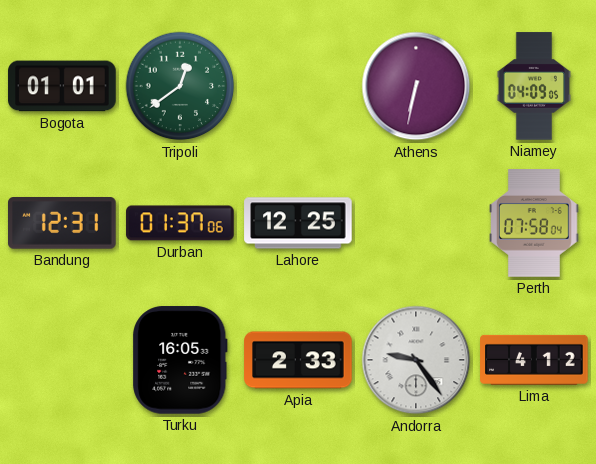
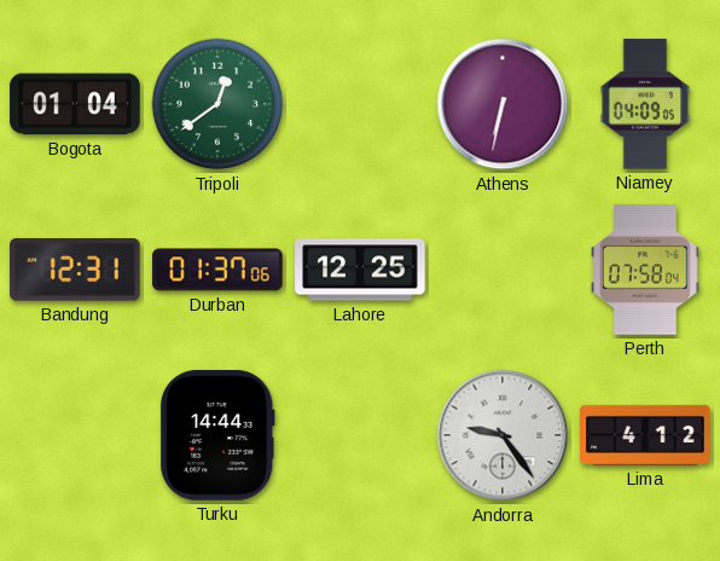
Bogota: 01:01 -> 01:04 (75, 104)
Turku: 16:05 -> 14:44 (217, 435)
Apia: 2:33 -> none (298, 360)
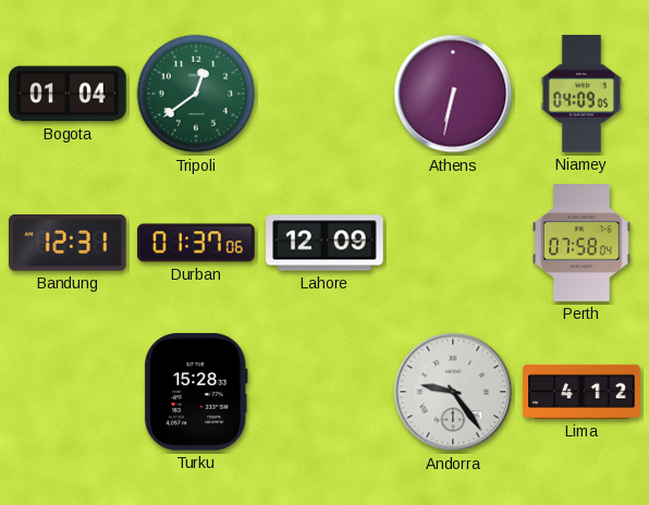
Lahore: 12:25 -> 12:09 (324, 243)
Turku: 14:44 -> 15:28 (196, 392)
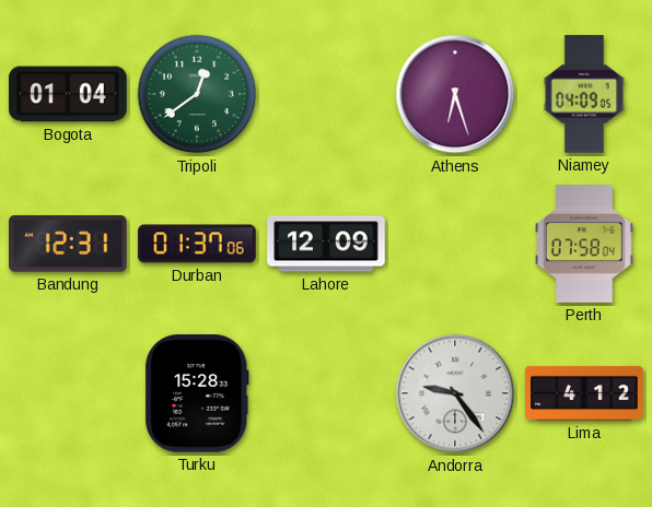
Athens: 6:32 -> 6:27 (455, 94)
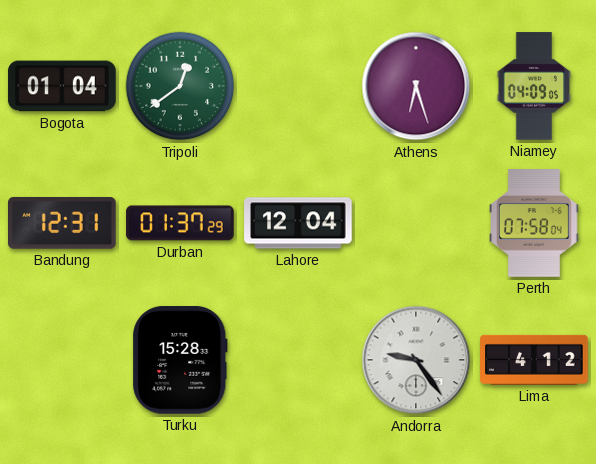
Durban: 01:37:06 -> 01:37:29 (180, 223)
Lahore: 12:09 -> 12:04 (298, 223)
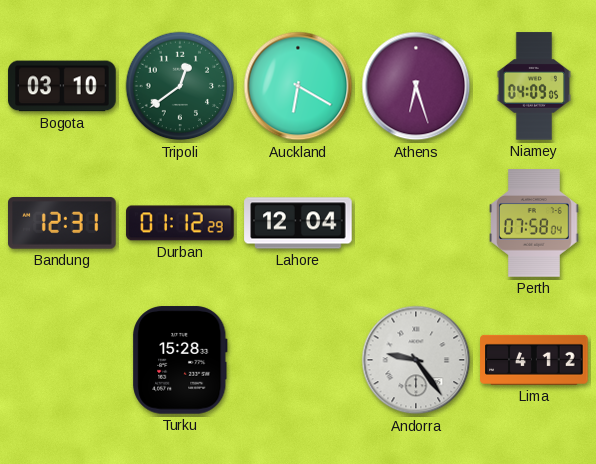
Bogota: 01:04 -> 03:10 (62, 86)
Auckland: none -> 6:20 (298, 86)
Durban: 01:37 -> 01:12 (180, 223)
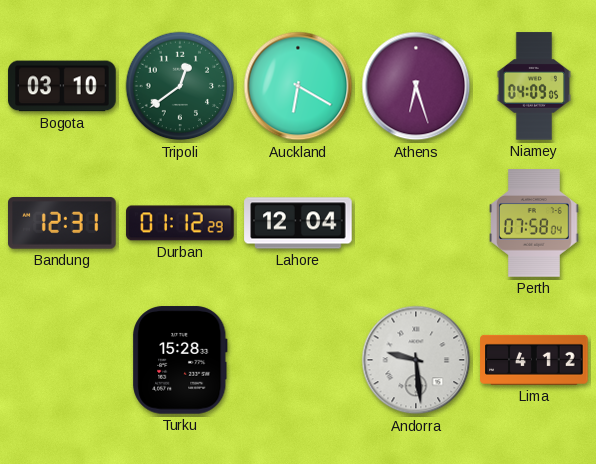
Andorra: 9:24 -> 9:29 (416, 360)
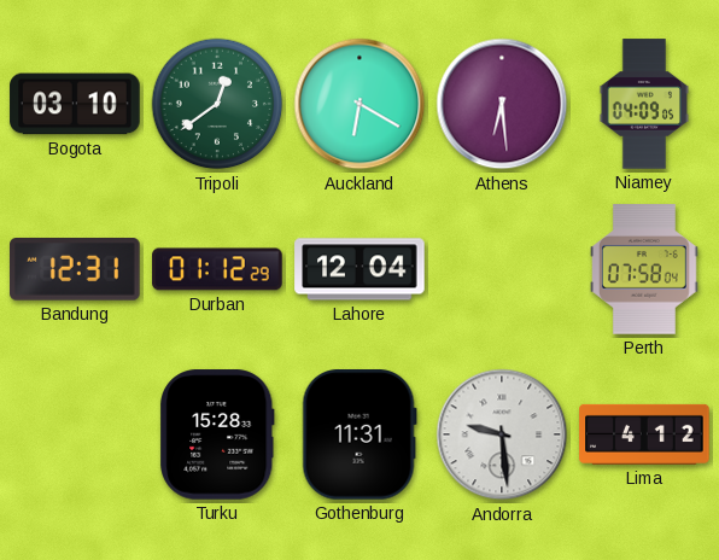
Athens: 6:27 -> 6:29 (502, 104)
Gothenburg: none -> 11:31 (359, 436)
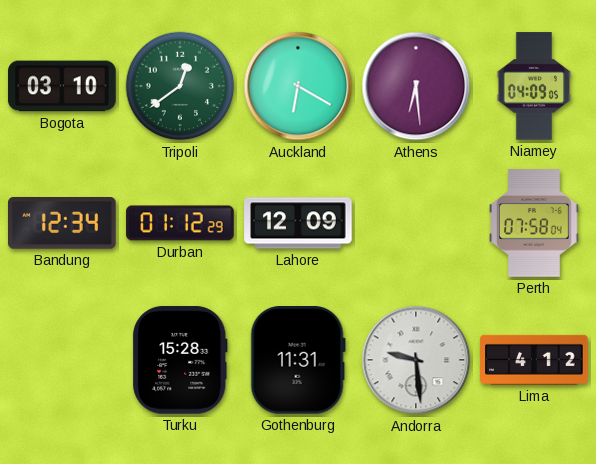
Bandung: 12:31 -> 12:34 (63, 224)
Lahore: 12:04 -> 12:09 (298, 223)
